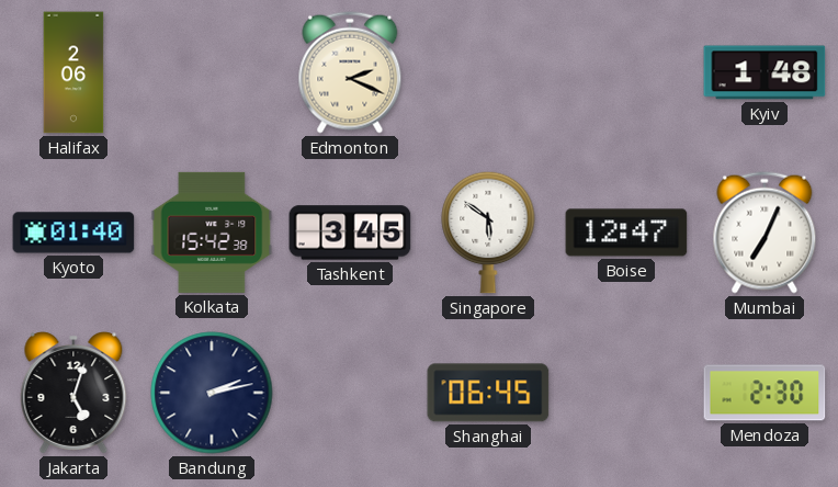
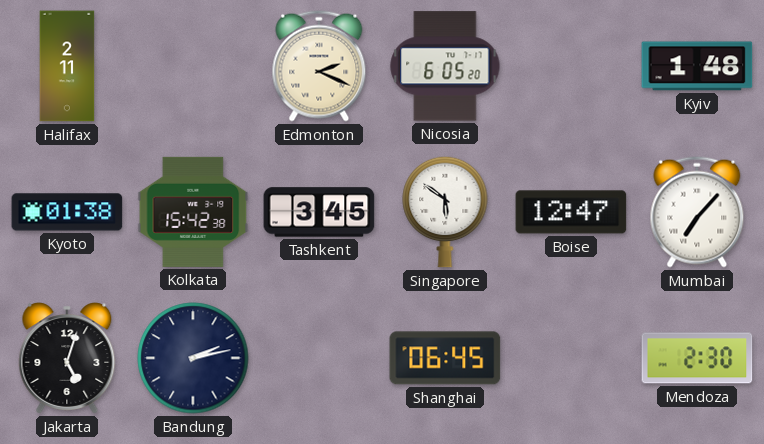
Halifax: 2:06 -> 2:11 (67, 66)
Nicosia: none -> 6:05 (445, 66)
Kyoto: 01:40 -> 01:38 (67, 212)
Mumbai: 7:04 -> 7:07 (697, 212)
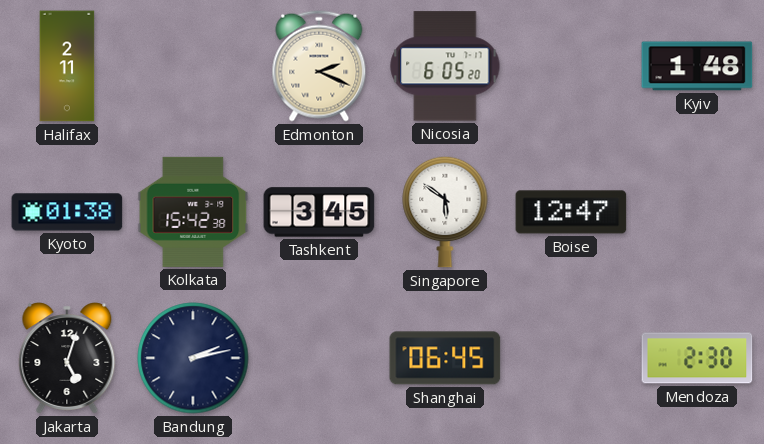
Mumbai: 7:07 -> none (697, 212)
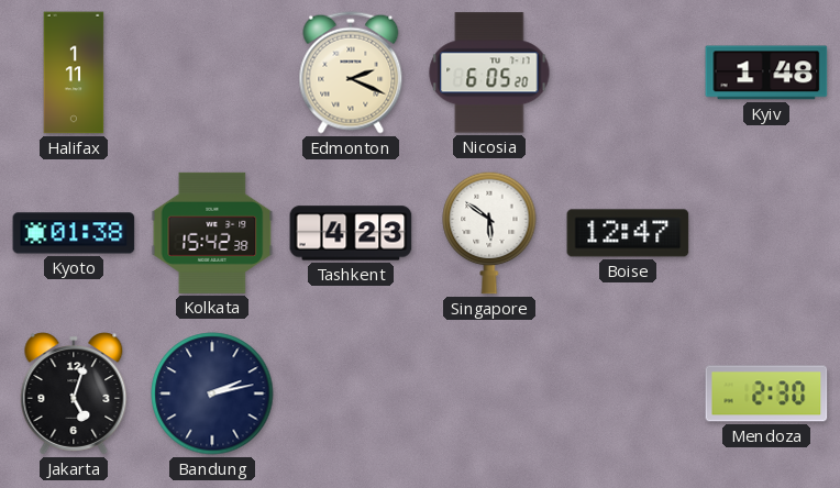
Halifax: 2:11 -> 1:11 (74, 73)
Tashkent: 3:45 -> 4:23 (351, 233)
Shanghai: 06:45 -> none (445, 358)
